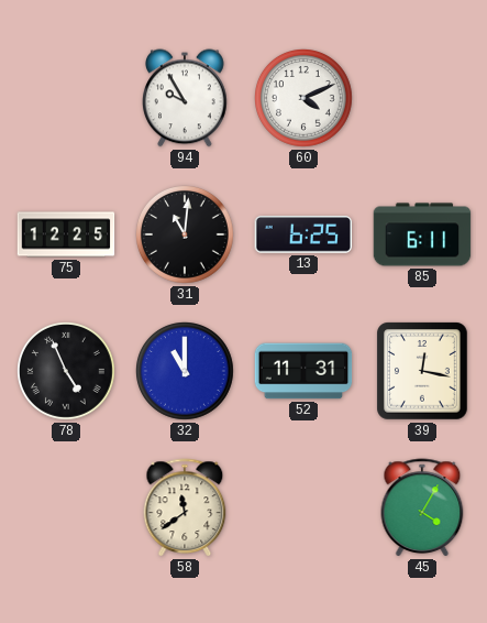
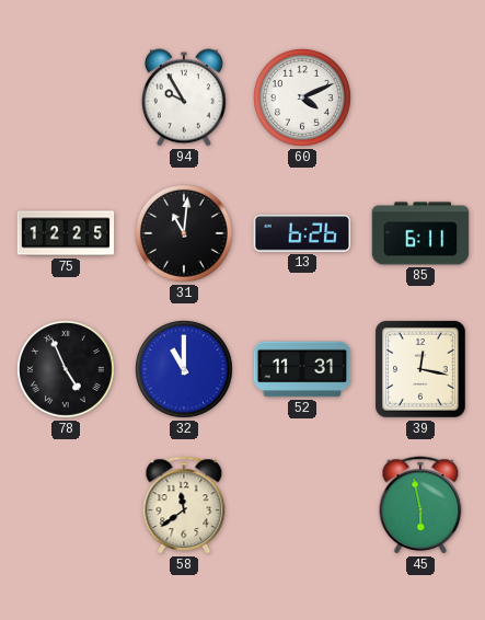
13: 6:25 -> 6:26 (302, 233)
45: 4:05 -> 5:58 (420, 505)
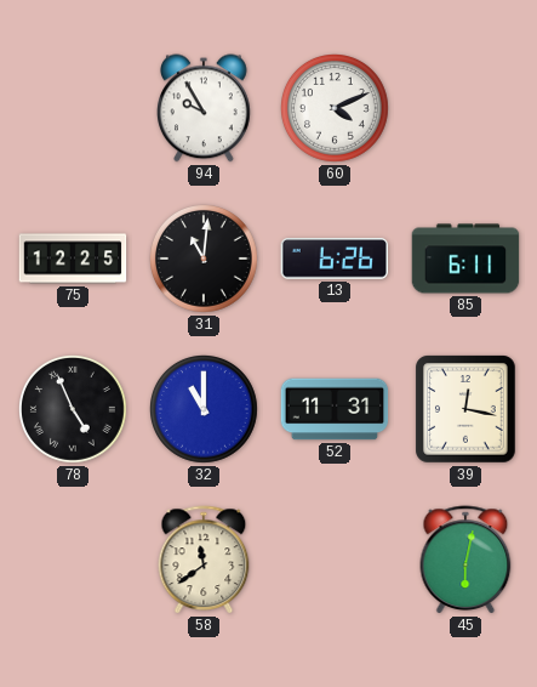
45: 5:58 -> 6:02 (465, 560)
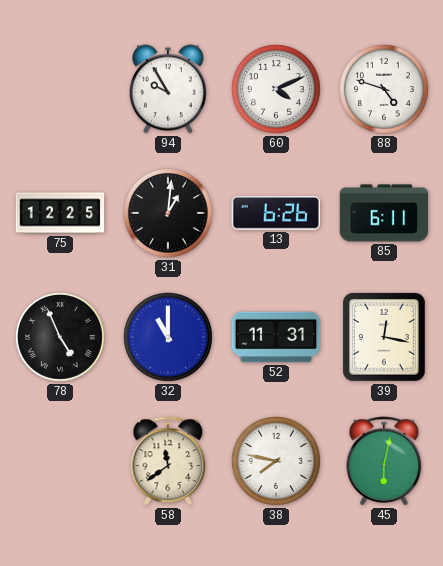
88: none -> 4:48 (385, 90)
31: 11:01 -> 1:01 (169, 214)
38: none -> 7:47 (277, 462)
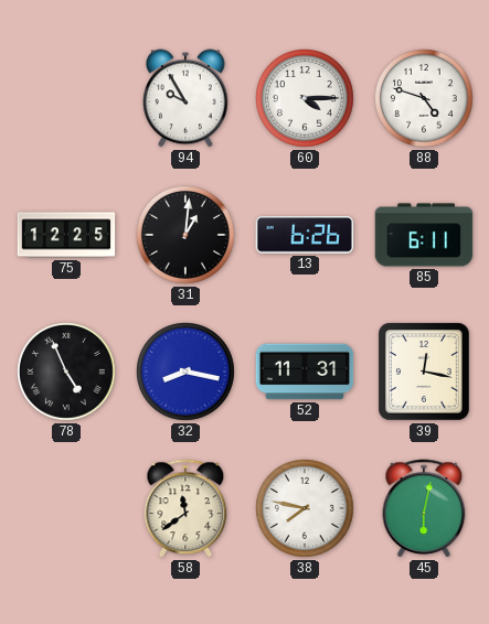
60: 4:11 -> 4:15 (306, 99)
32: 11:00 -> 8:17 (187, 373)
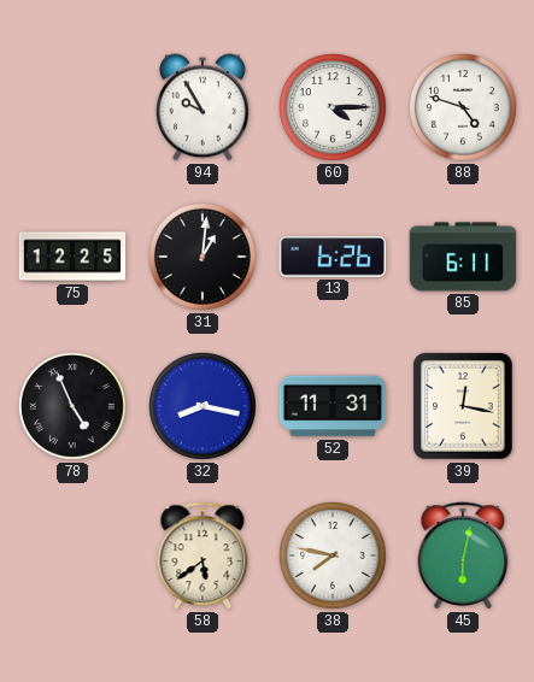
58: 11:39 -> 5:39 (203, 555)
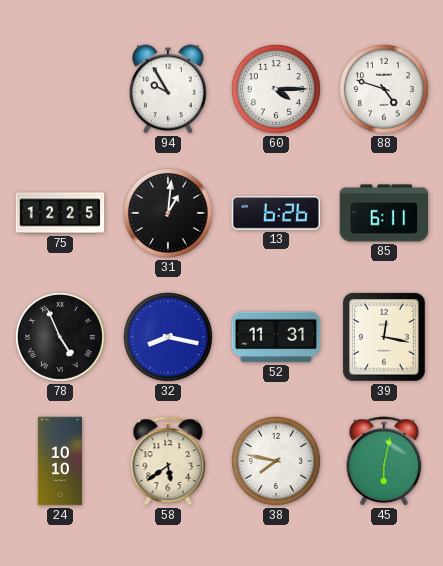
24: none -> 10:10 (60, 461)
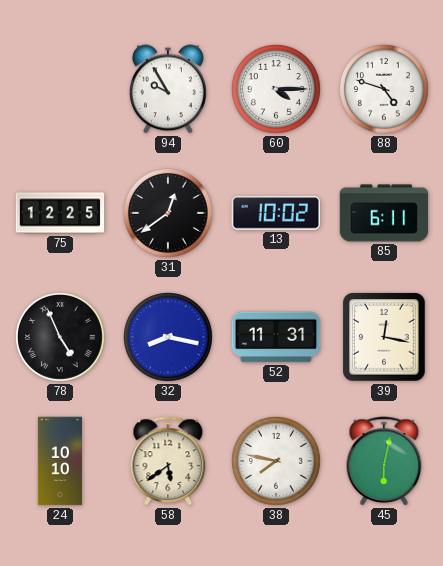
31: 1:01 -> 12:39 (169, 214)
13: 6:26 -> 10:02 (276, 213)
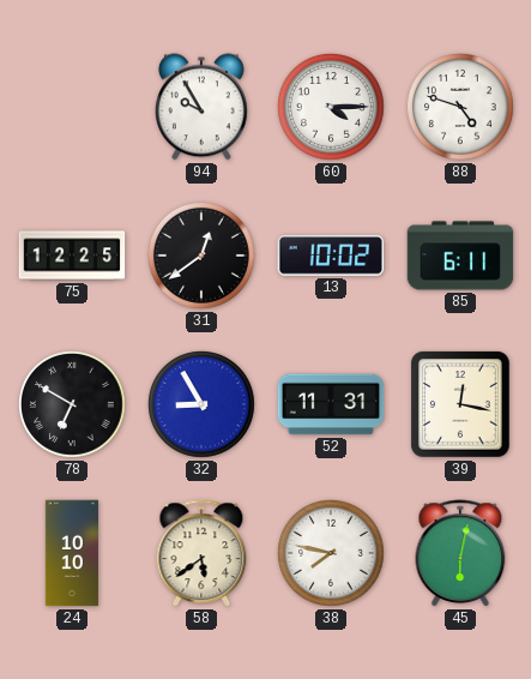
78: 4:56 -> 6:50 (73, 405)
32: 8:17 -> 8:55 (203, 405)
